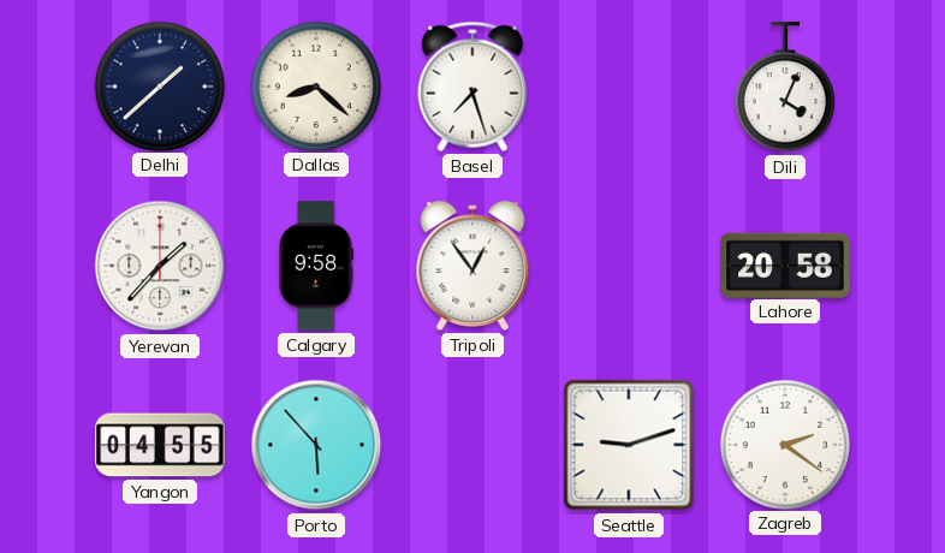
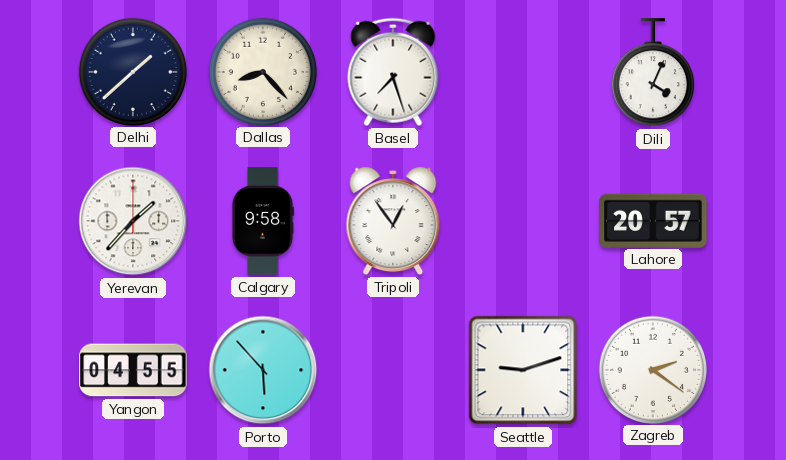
Dallas: 8:22 -> 8:23 (262, 71)
Lahore: 20:58 -> 20:57 (653, 220)
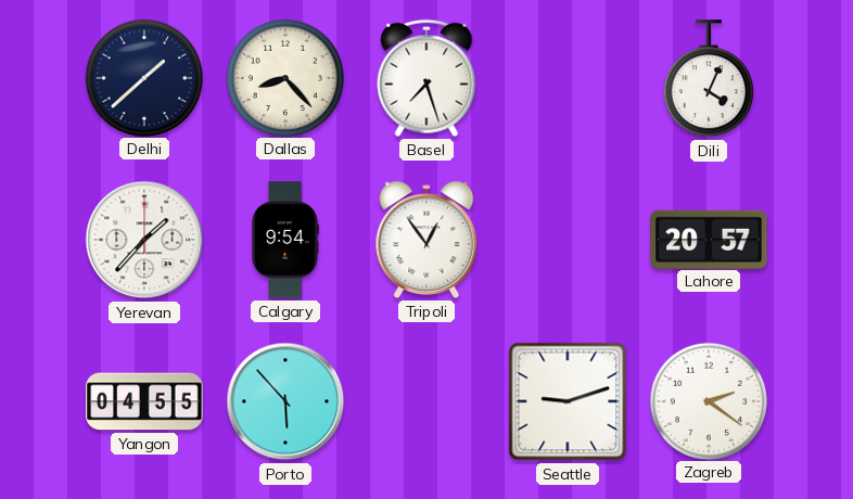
Calgary: 9:58 -> 9:54 (284, 240)
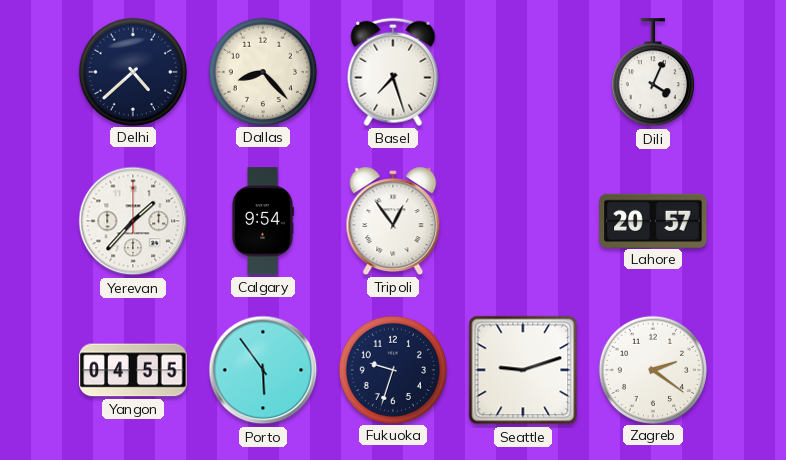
Delhi: 1:38 -> 4:38 (132, 71)
Porto: 5:53 -> 5:54 (263, 370)
Fukuoka: none -> 9:33 (392, 369)
